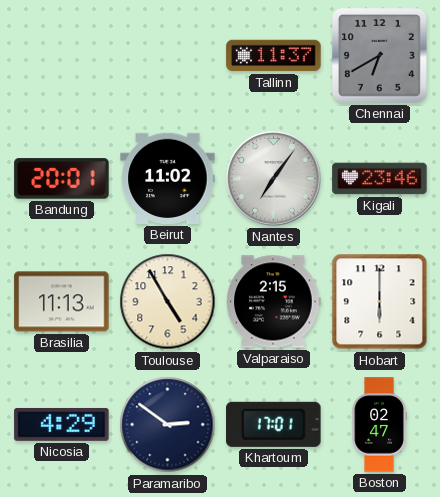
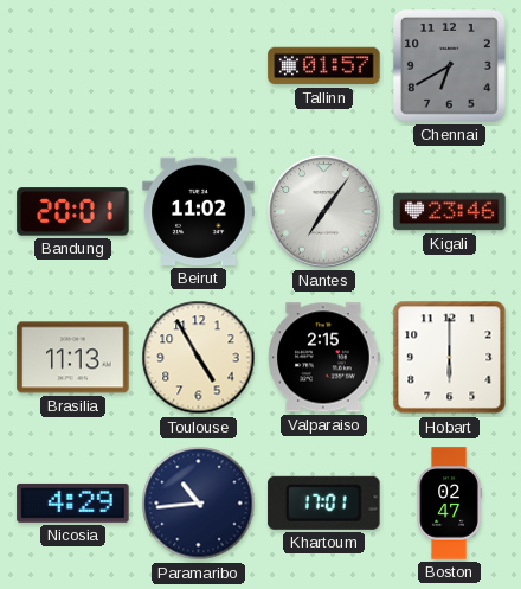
Tallinn: 11:37 -> 01:57 (324, 66)
Paramaribo: 2:51 -> 10:44 (199, 504)
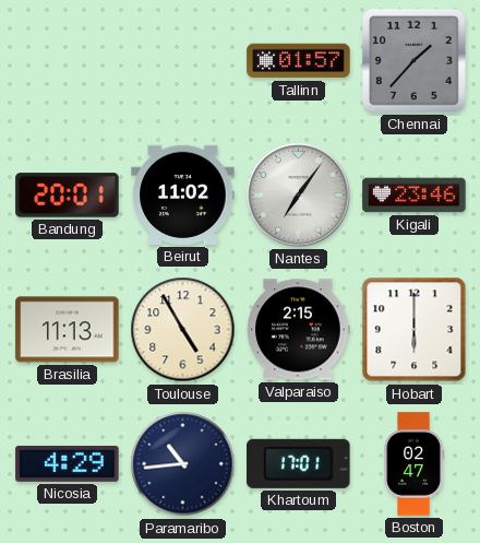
Chennai: 6:40 -> 1:37 (413, 60)
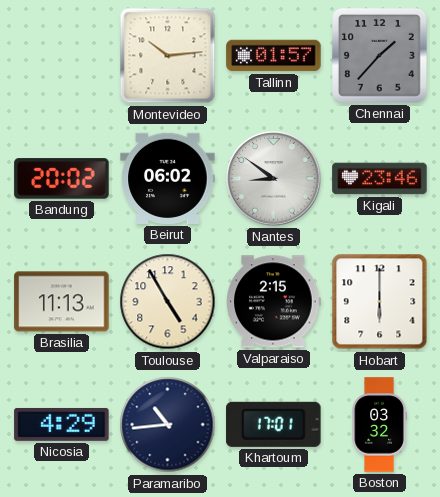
Montevideo: none -> 10:14 (168, 56)
Bandung: 20:01 -> 20:02 (62, 179)
Beirut: 11:02 -> 06:02 (168, 178)
Nantes: 7:06 -> 8:51 (274, 179)
Boston: 02:47 -> 03:32 (379, 425)
